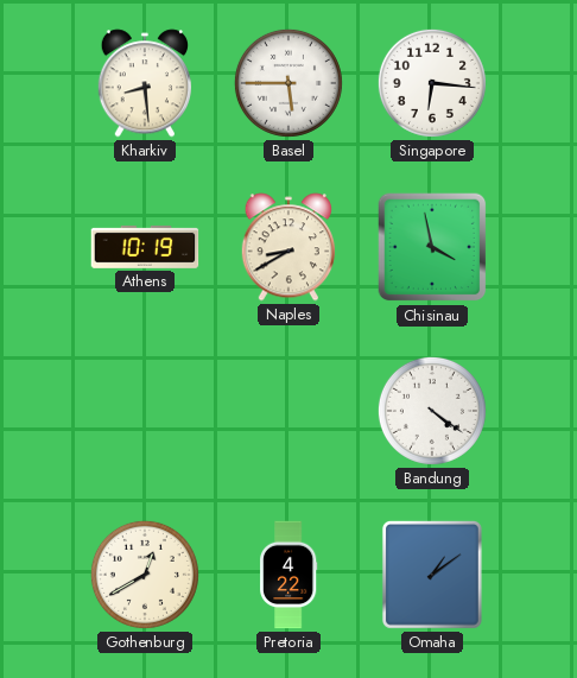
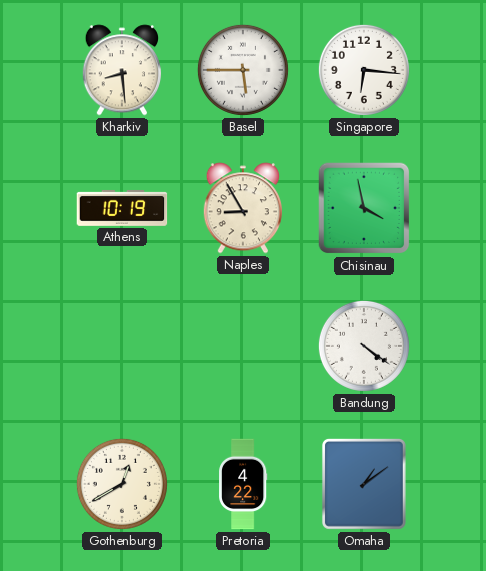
Naples: 8:40 -> 8:55 (242, 208)
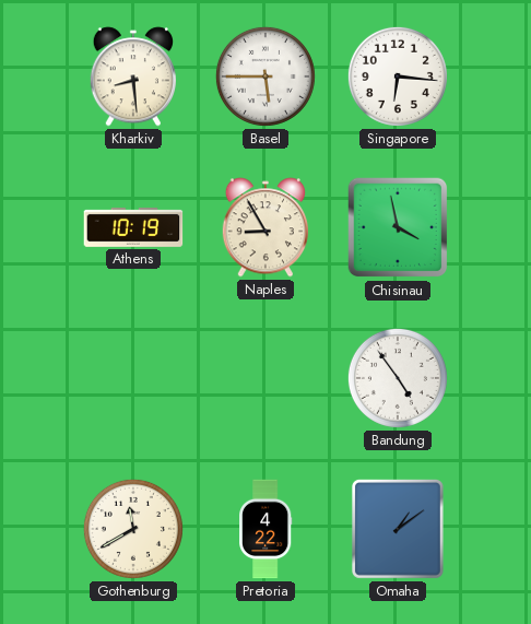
Bandung: 4:21 -> 4:54 (398, 378)
Gothenburg: 12:40 -> 11:40 (133, 529)
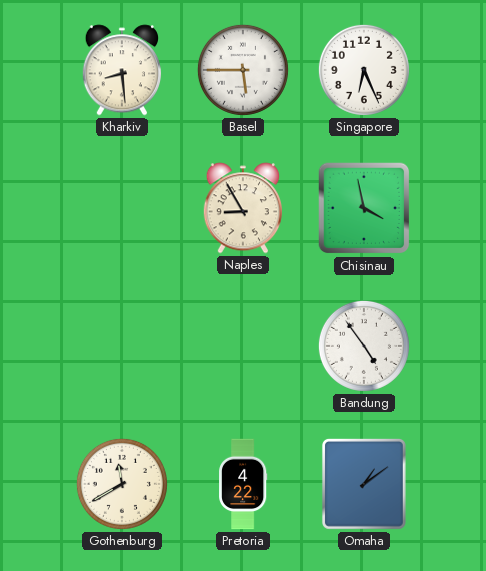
Singapore: 6:16 -> 6:26 (364, 70)
Athens: 10:19 -> none (133, 227)
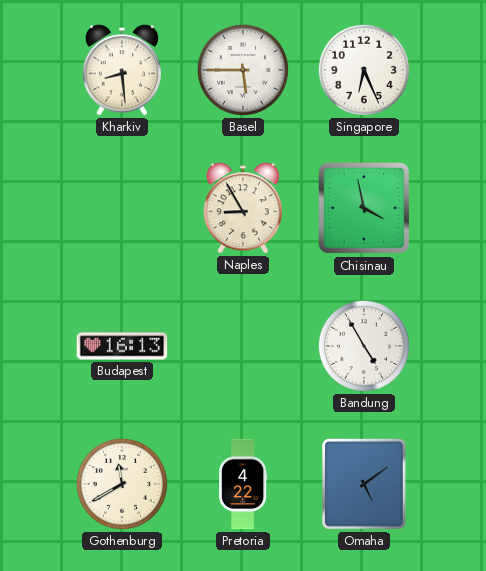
Budapest: none -> 16:13 (122, 346)
Bandung: 4:54 -> 4:55 (364, 346)
Omaha: 1:09 -> 5:09 (364, 484)
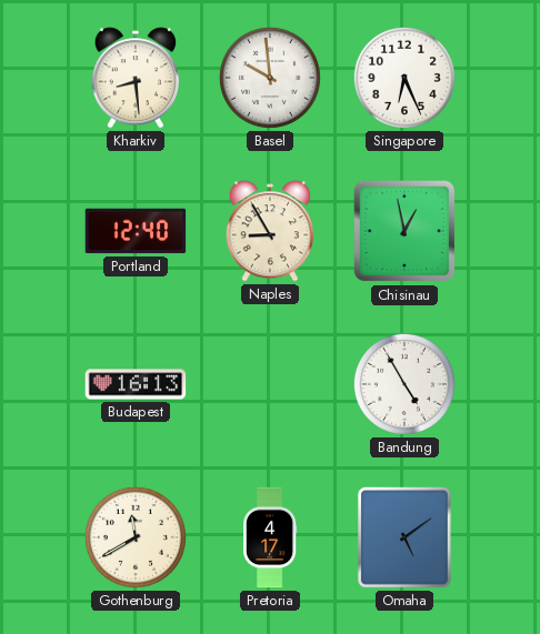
Basel: 5:45 -> 9:59 (270, 78)
Portland: none -> 12:40 (136, 231)
Chisinau: 3:58 -> 12:58 (404, 231)
Pretoria: 4:22 -> 4:17 (270, 537)
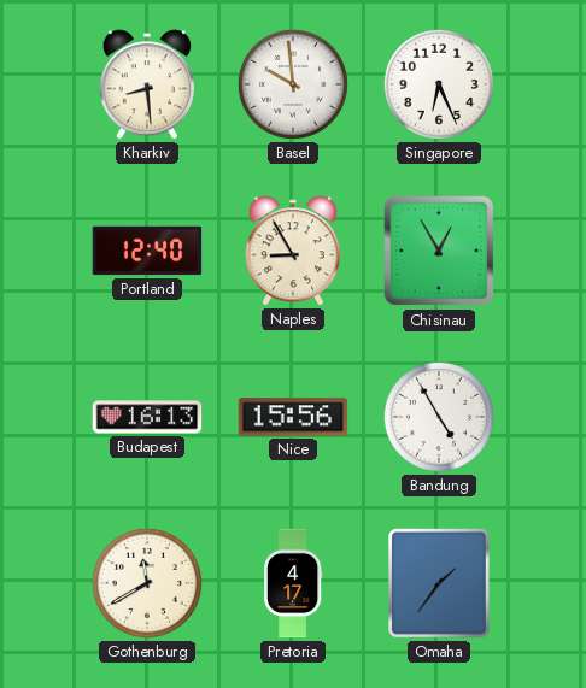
Chisinau: 12:58 -> 12:55 (439, 251)
Nice: none -> 15:56 (293, 417)
Omaha: 5:09 -> 1:36 (439, 583)
